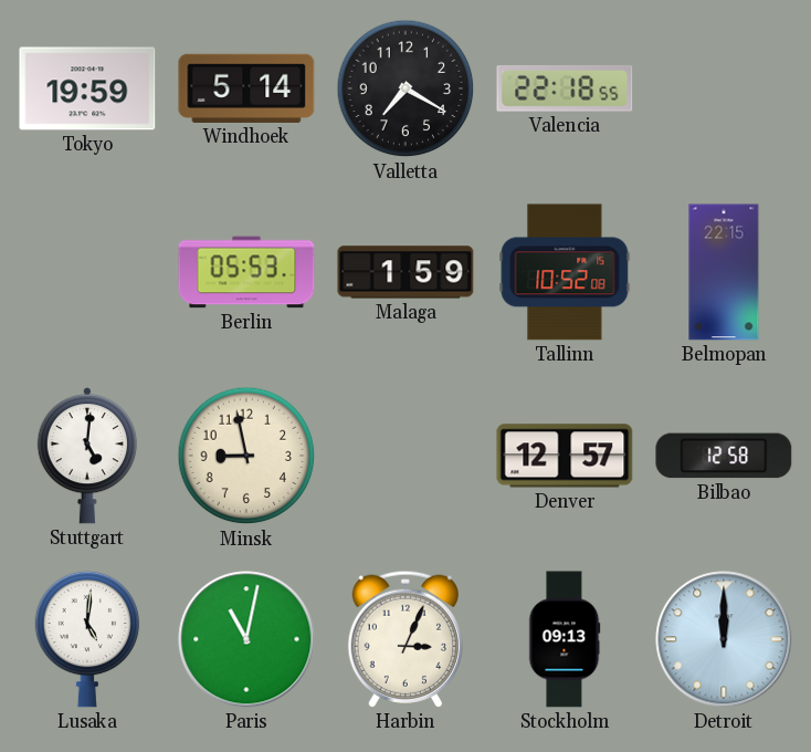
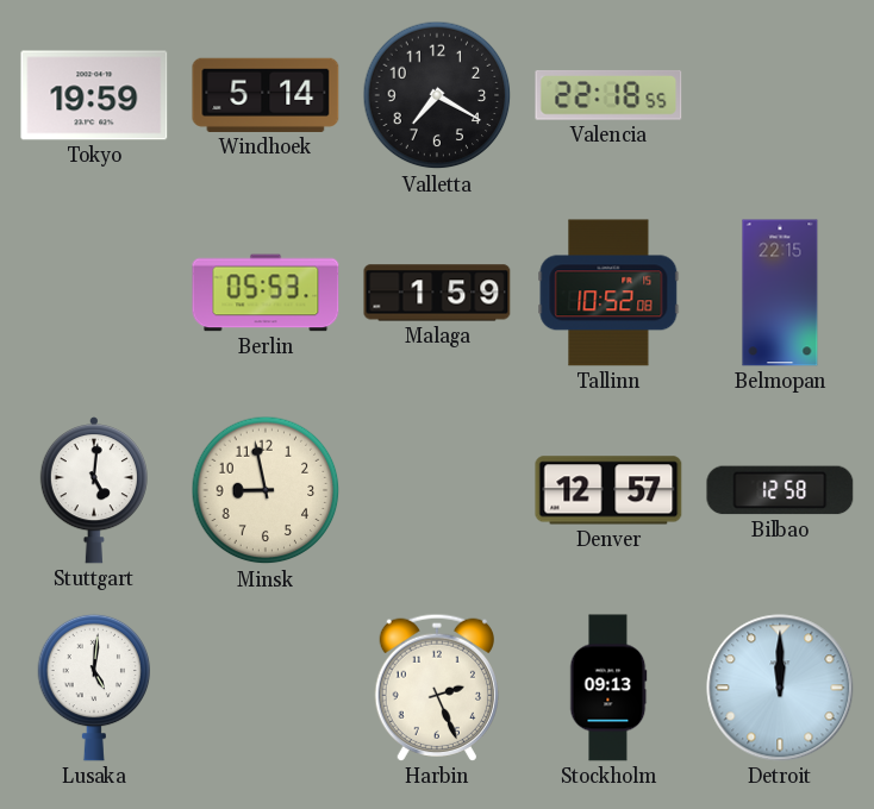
Paris: 11:02 -> none (246, 639)
Harbin: 3:04 -> 2:26 (437, 688)
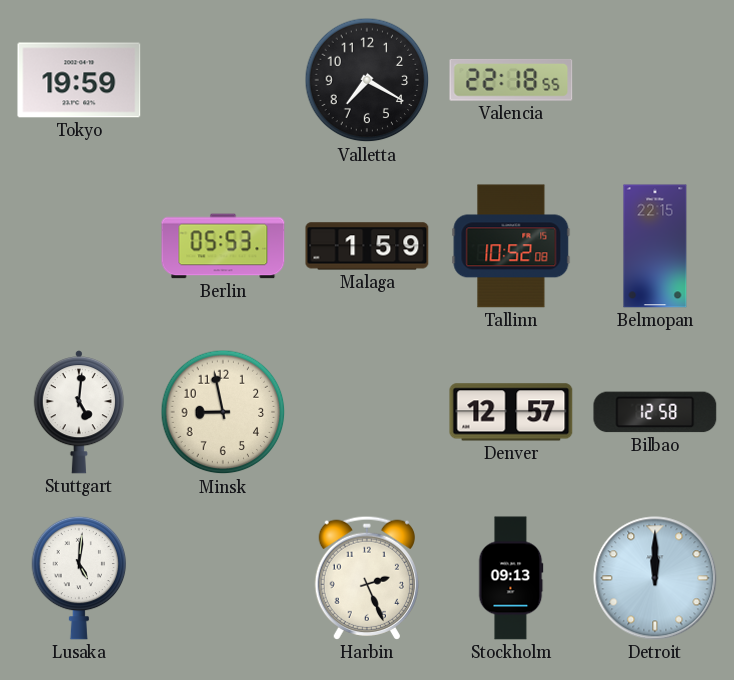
Windhoek: 5:14 -> none (266, 95)
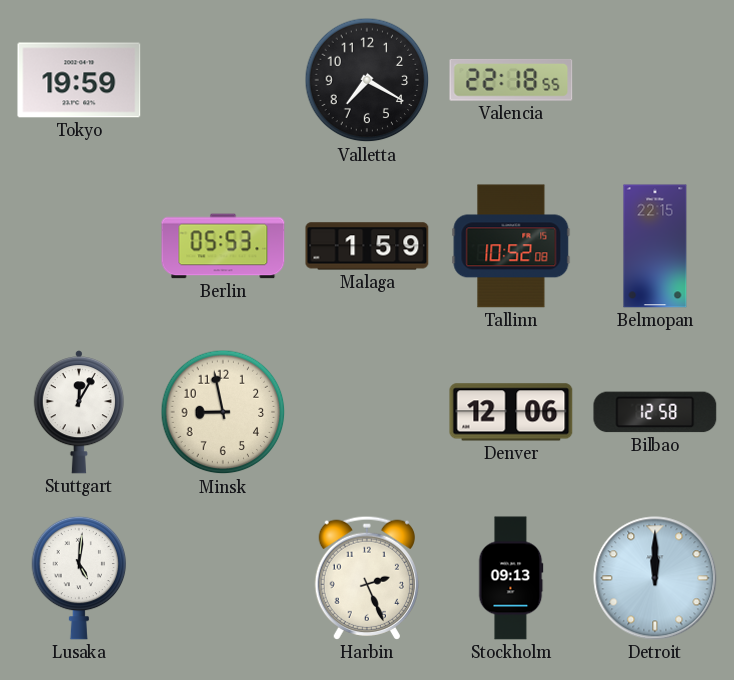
Stuttgart: 5:01 -> 12:05 (79, 412)
Denver: 12:57 -> 12:06 (511, 412)
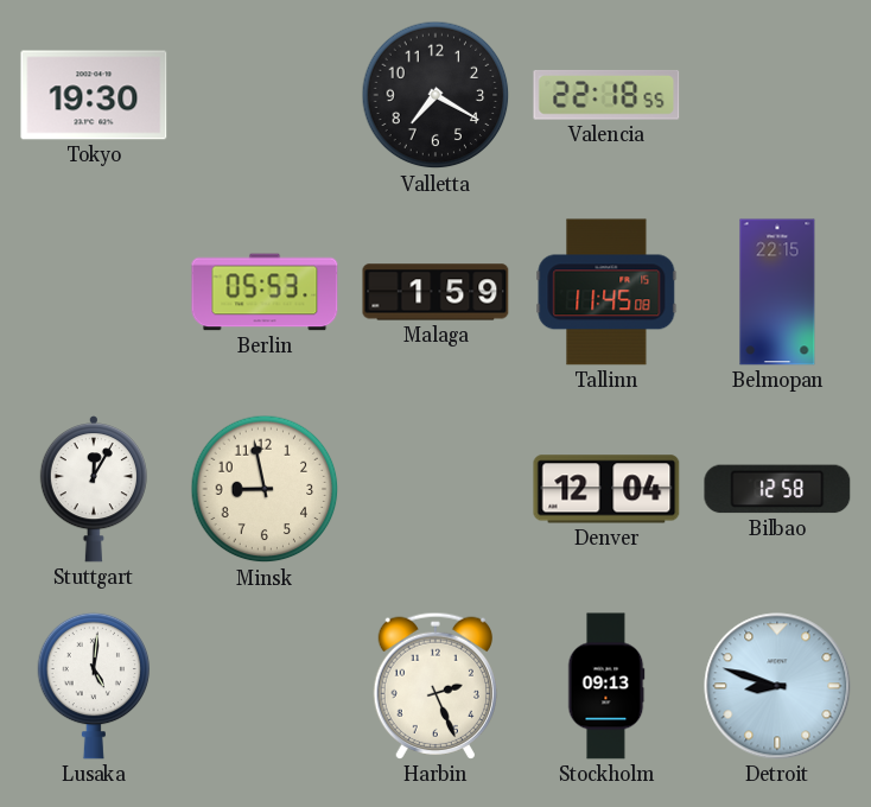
Tokyo: 19:59 -> 19:30 (94, 95)
Tallinn: 10:52 -> 11:45 (606, 292)
Denver: 12:06 -> 12:04 (606, 489)
Detroit: 12:00 -> 8:48 (777, 686)
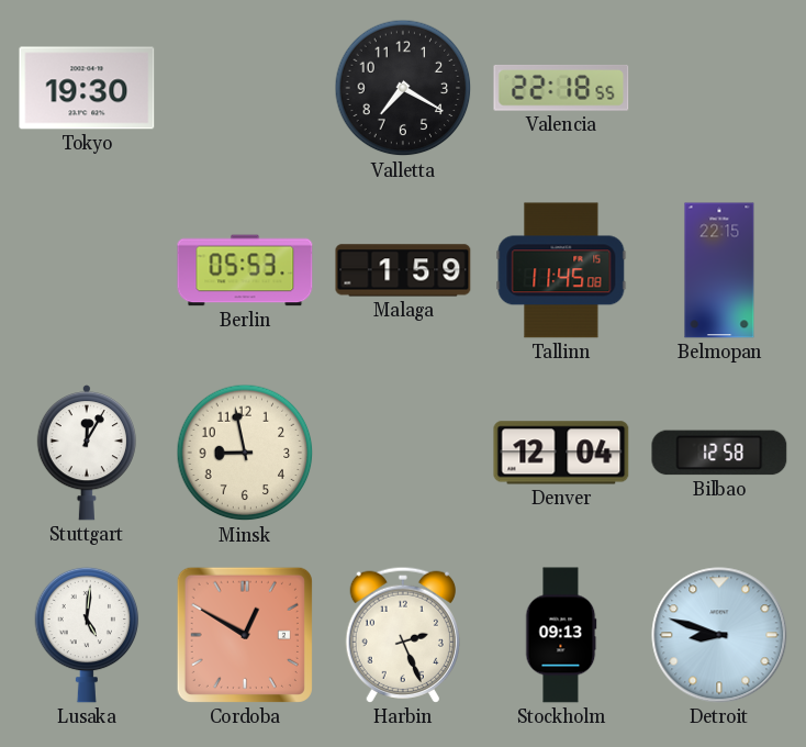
Cordoba: none -> 12:50 (245, 635)
